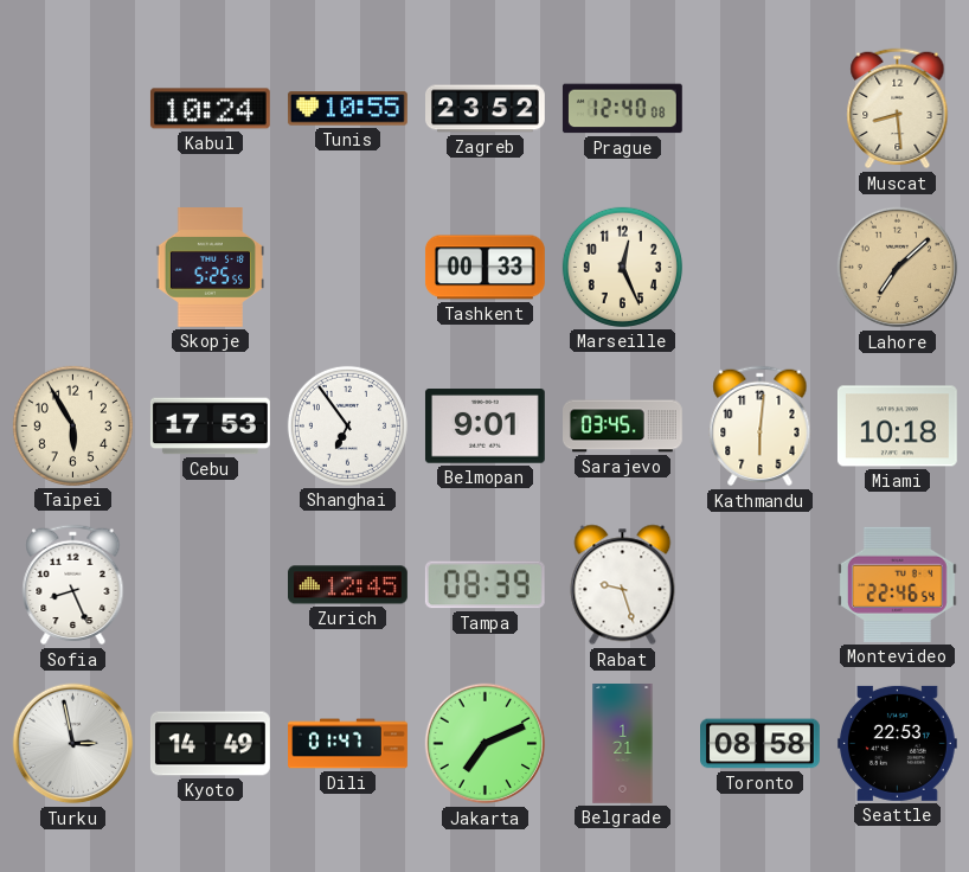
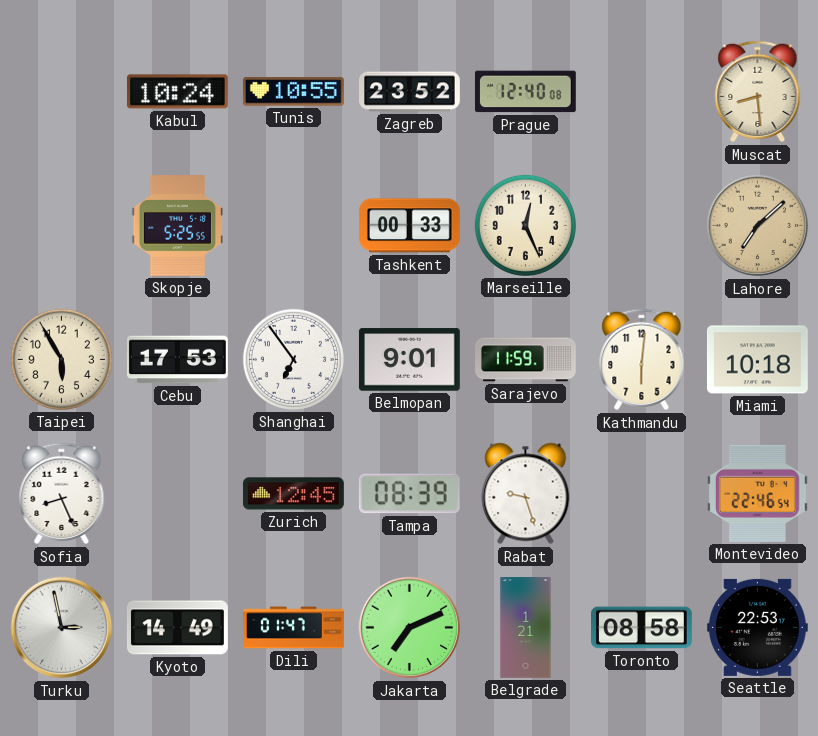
Sarajevo: 03:45 -> 11:59 (526, 360)
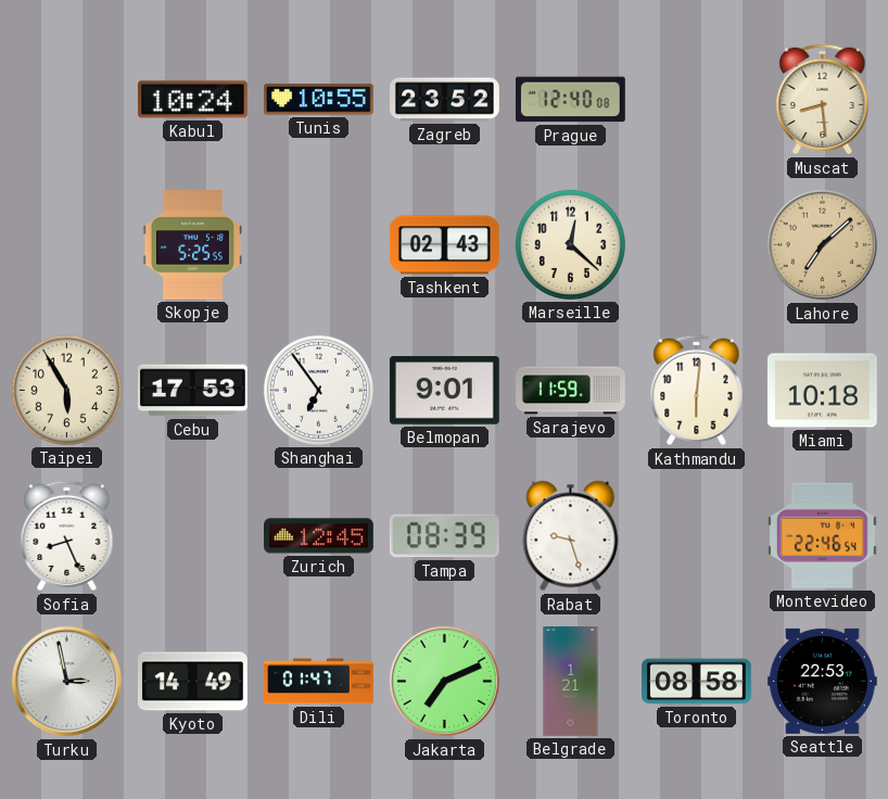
Tashkent: 00:33 -> 02:43 (444, 245)
Marseille: 12:26 -> 12:22 (570, 244)
